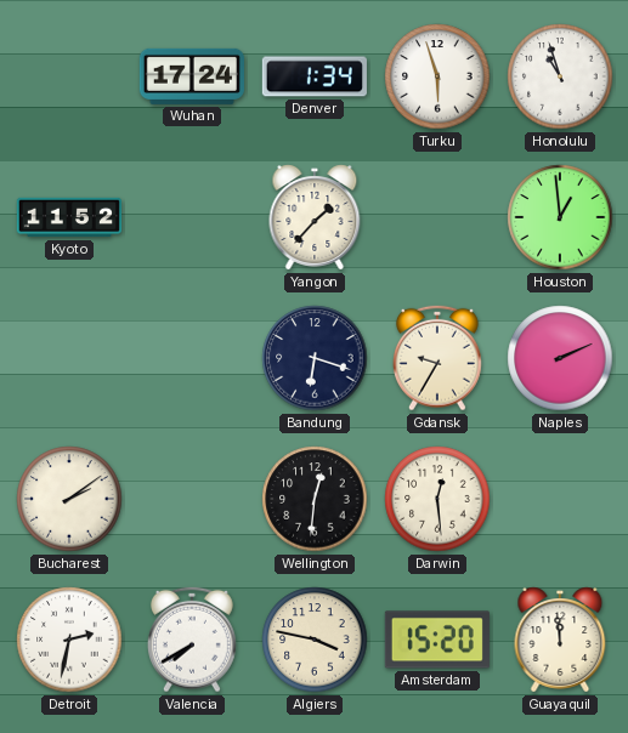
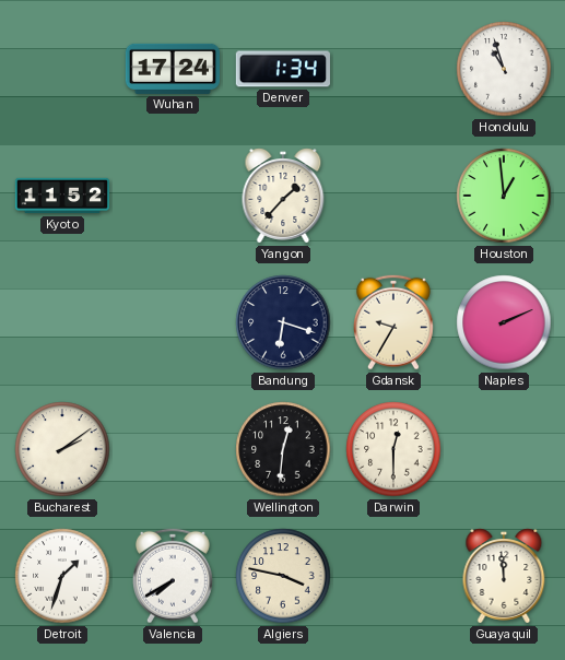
Turku: 5:57 -> none (437, 76)
Darwin: 12:29 -> 12:30 (393, 449)
Detroit: 2:32 -> 1:33 (62, 576)
Amsterdam: 15:20 -> none (437, 640)
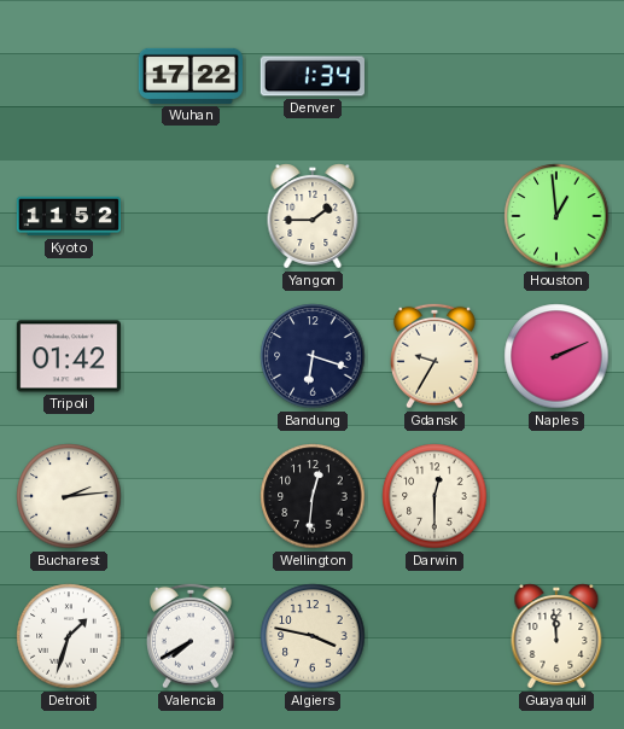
Wuhan: 17:24 -> 17:22 (191, 76)
Honolulu: 10:57 -> none (504, 69)
Yangon: 1:37 -> 1:45 (313, 216)
Tripoli: none -> 01:42 (69, 356)
Bucharest: 2:09 -> 2:14 (69, 496)
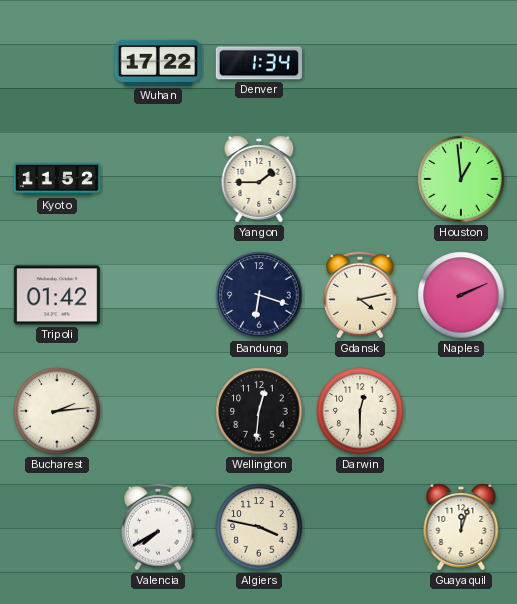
Gdansk: 9:35 -> 4:13 (361, 295)
Detroit: 1:33 -> none (69, 636)
Guayaquil: 11:59 -> 12:03 (461, 527)
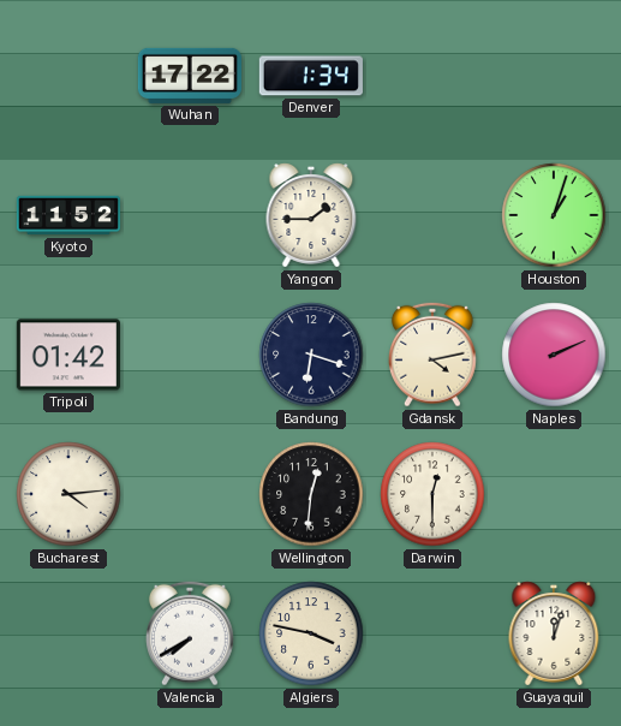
Houston: 12:59 -> 1:03 (554, 215)
Bucharest: 2:14 -> 4:14 (68, 494)
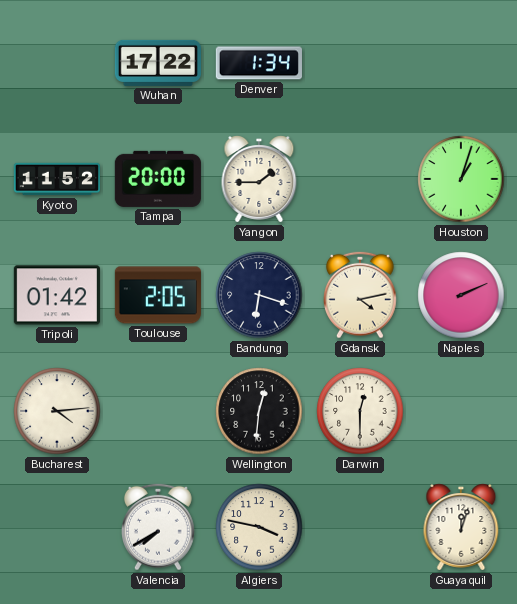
Tampa: none -> 20:00 (158, 179)
Toulouse: none -> 2:05 (158, 295)
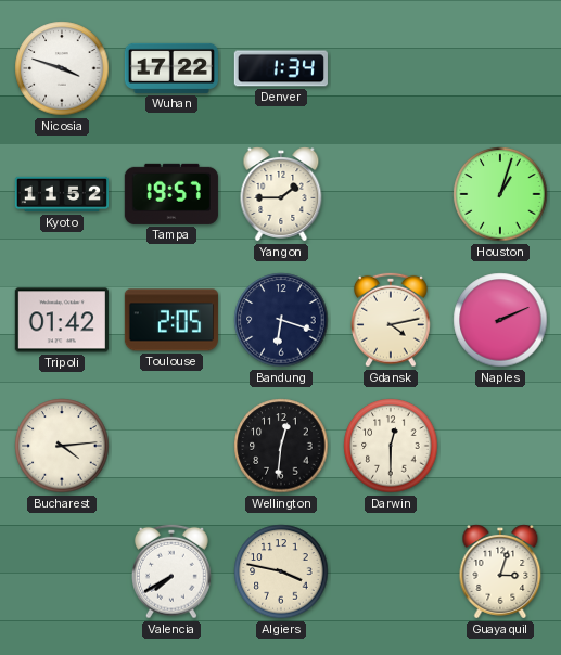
Nicosia: none -> 3:48 (62, 68)
Tampa: 20:00 -> 19:57 (171, 194)
Guayaquil: 12:03 -> 3:03 (500, 571)
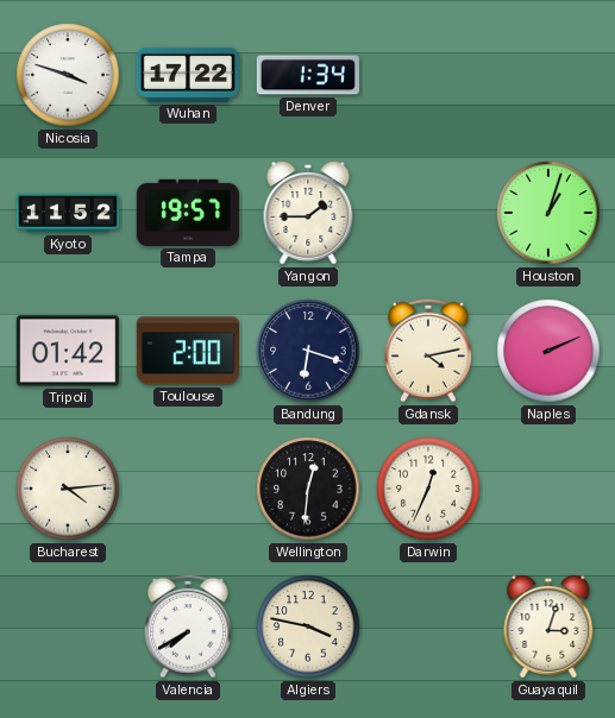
Toulouse: 2:05 -> 2:00 (188, 351)
Darwin: 12:30 -> 12:34 (428, 489)
